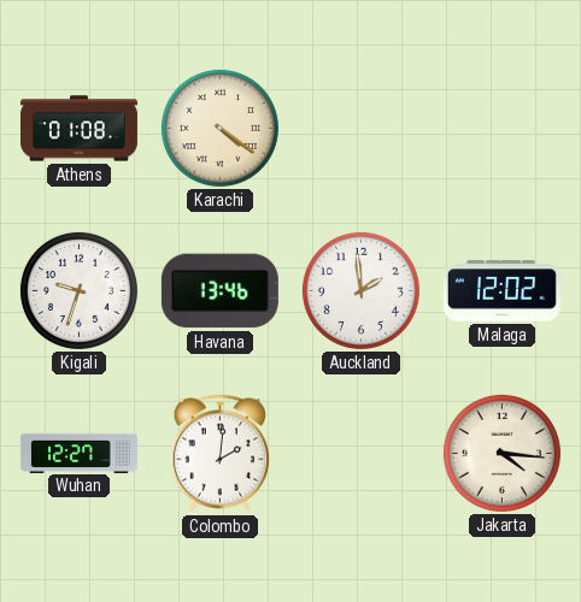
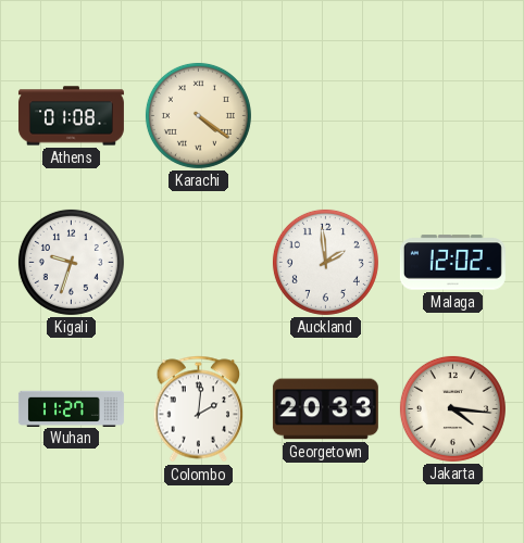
Havana: 13:46 -> none (219, 291)
Wuhan: 12:27 -> 11:27 (71, 408)
Georgetown: none -> 20:33 (325, 409)
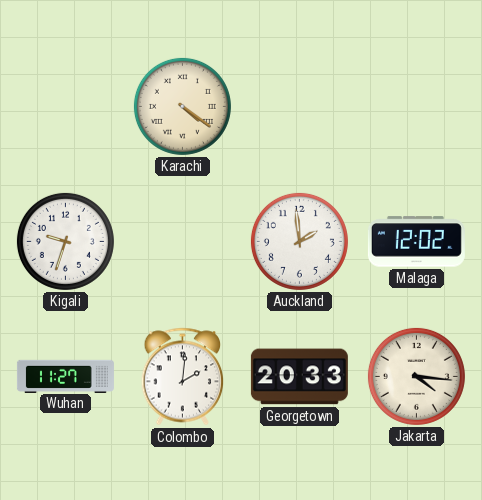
Athens: 01:08 -> none (71, 116)
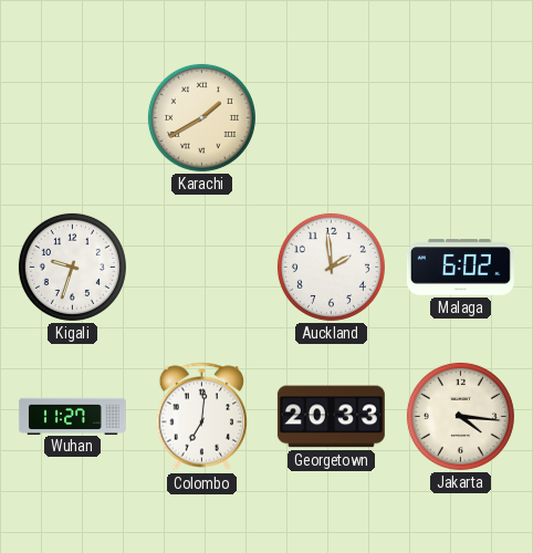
Karachi: 4:21 -> 1:40 (201, 117)
Malaga: 12:02 -> 6:02 (460, 268)
Colombo: 2:01 -> 7:01 (202, 417)
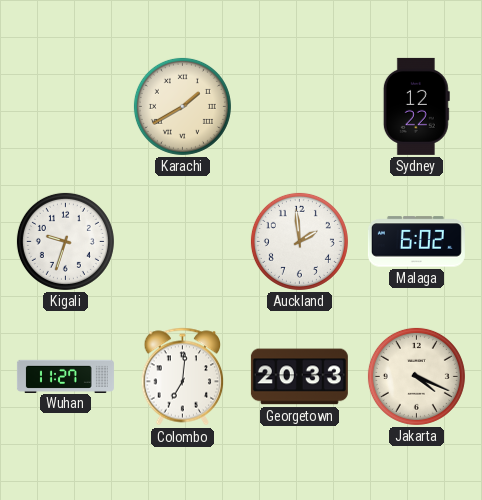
Sydney: none -> 12:22 (416, 106)
Jakarta: 4:16 -> 4:19 (416, 376)
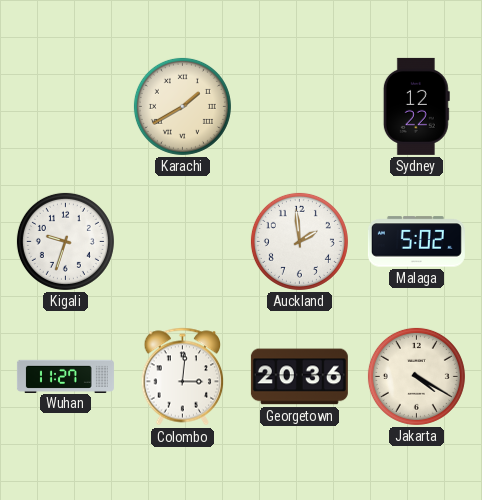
Malaga: 6:02 -> 5:02 (416, 242)
Colombo: 7:01 -> 3:01 (183, 377)
Georgetown: 20:33 -> 20:36 (299, 377)
Jakarta: 4:19 -> 4:20 (416, 376)
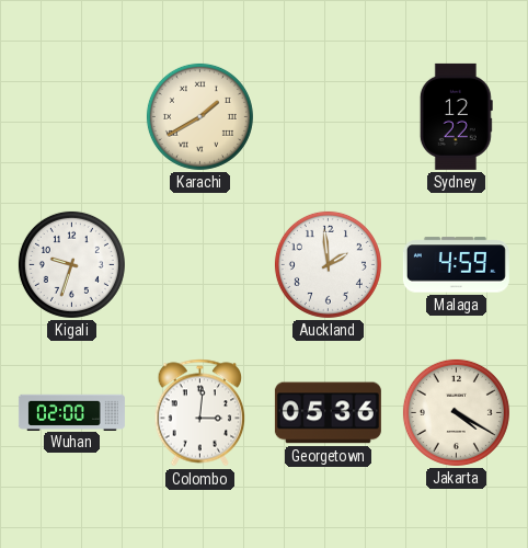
Malaga: 5:02 -> 4:59 (456, 265)
Wuhan: 11:27 -> 02:00 (71, 412)
Georgetown: 20:36 -> 05:36 (328, 413)
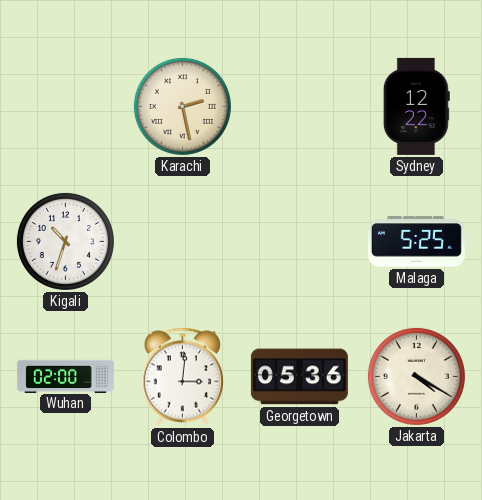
Karachi: 1:40 -> 2:28 (182, 106)
Kigali: 9:33 -> 10:33 (65, 241)
Auckland: 1:59 -> none (328, 264)
Malaga: 4:59 -> 5:25 (416, 242)
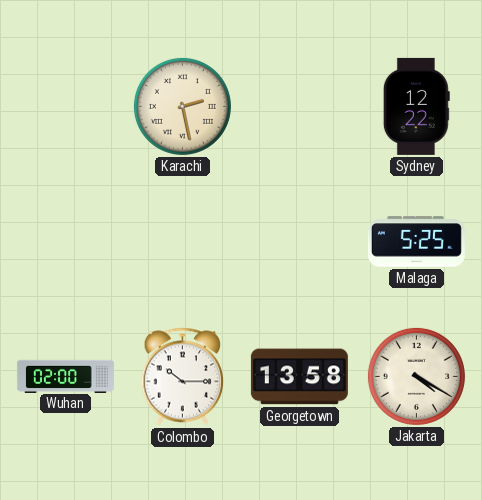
Kigali: 10:33 -> none (65, 241)
Colombo: 3:01 -> 10:15 (183, 377)
Georgetown: 05:36 -> 13:58 (299, 377)
